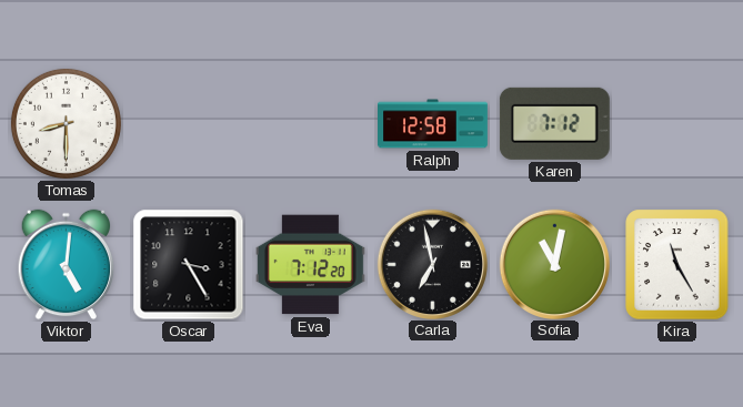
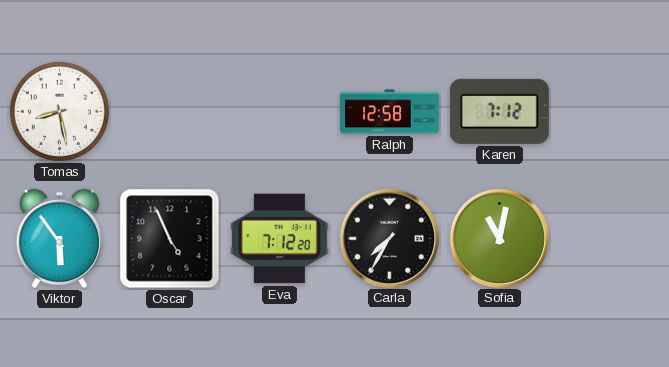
Tomas: 8:30 -> 8:28 (59, 111)
Viktor: 5:01 -> 5:54 (60, 239)
Oscar: 3:25 -> 4:56 (170, 239)
Carla: 6:58 -> 7:35 (389, 238)
Kira: 11:25 -> none (677, 265)
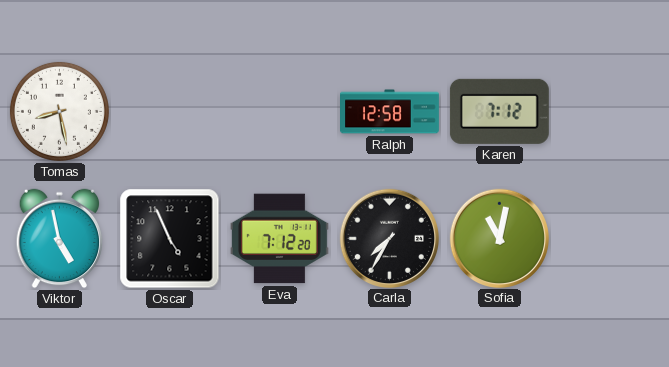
Viktor: 5:54 -> 4:58 (60, 239)
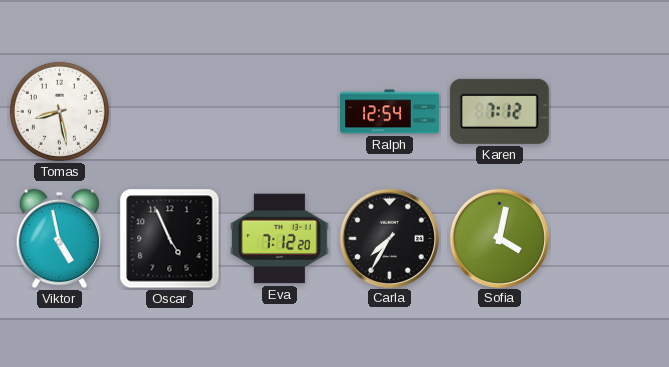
Ralph: 12:58 -> 12:54 (390, 112)
Sofia: 11:02 -> 4:02 (499, 238)
